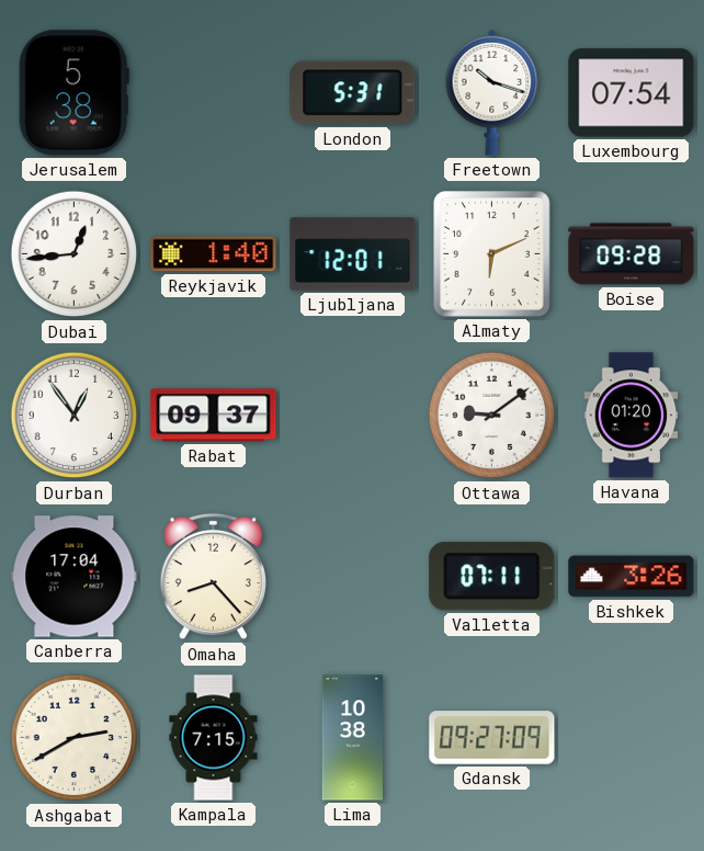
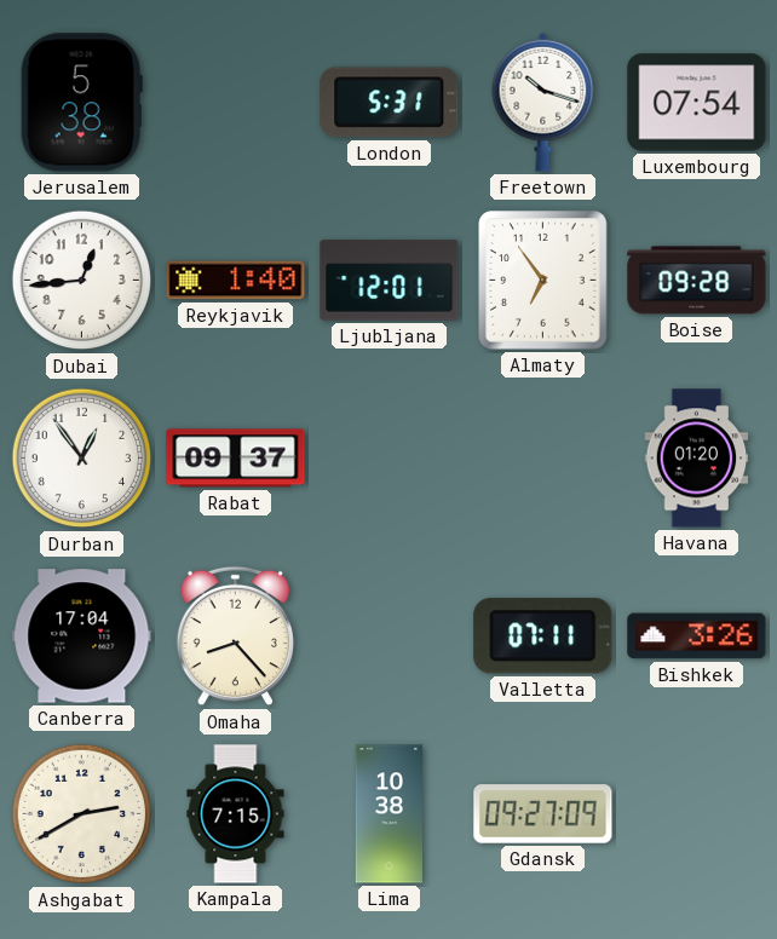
Almaty: 6:11 -> 6:54 (543, 281)
Ottawa: 9:09 -> none (492, 416)
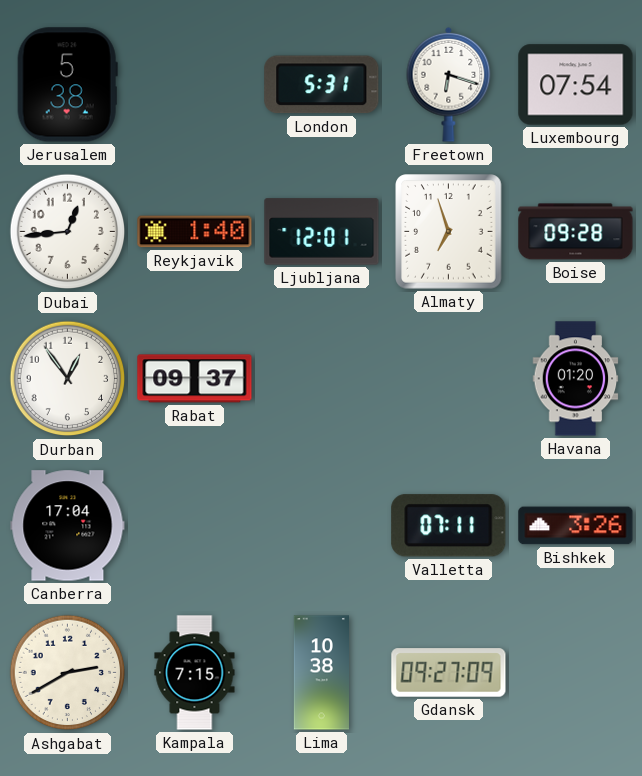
Freetown: 10:18 -> 6:18 (449, 84)
Almaty: 6:54 -> 6:57 (449, 232)
Omaha: 8:23 -> none (236, 636)
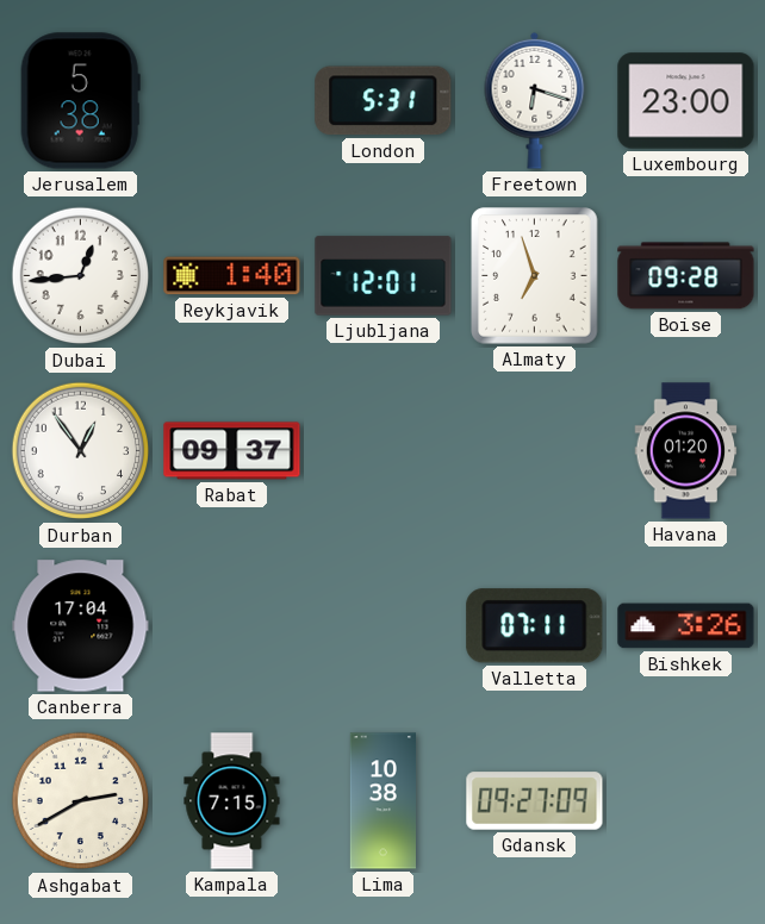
Luxembourg: 07:54 -> 23:00 (686, 101)
